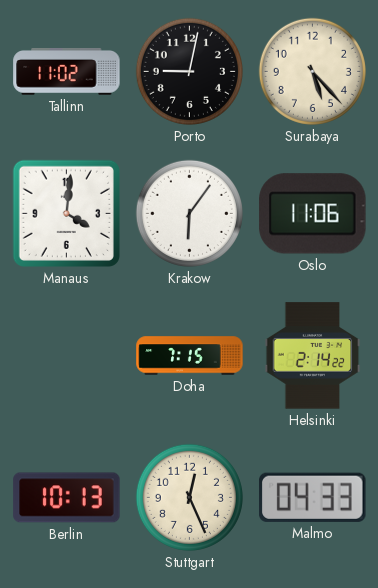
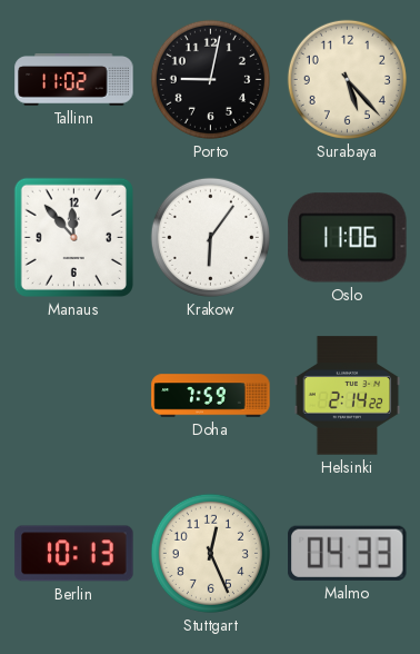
Manaus: 4:01 -> 11:53 (73, 237)
Doha: 7:15 -> 7:59 (211, 396)
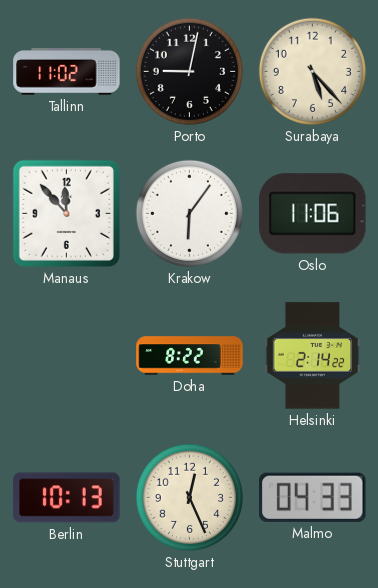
Doha: 7:59 -> 8:22 (190, 356)
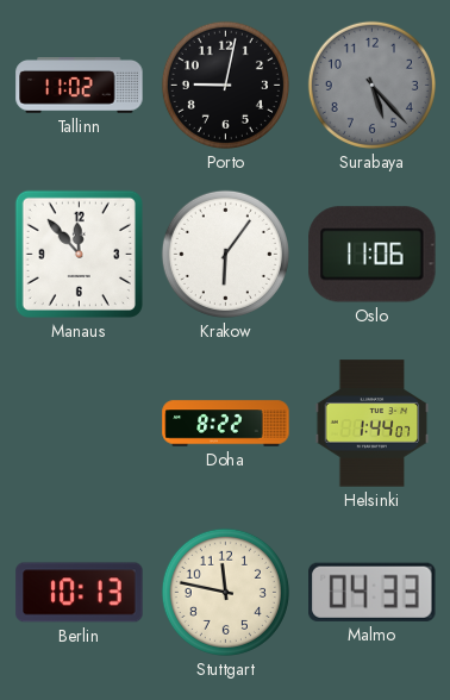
Surabaya dial: cream -> grey (371, 85)
Helsinki: 2:14 -> 1:44 (373, 424)
Stuttgart: 12:26 -> 11:47 (225, 592)
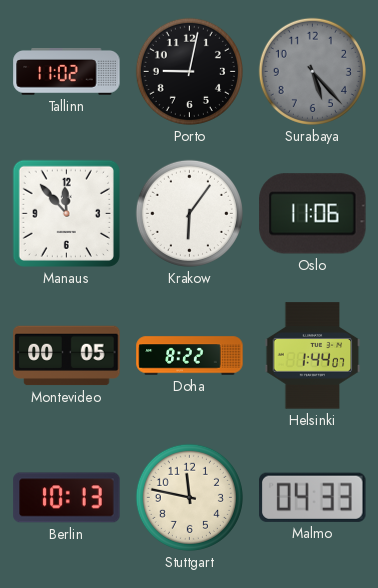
Montevideo: none -> 00:05 (67, 356)
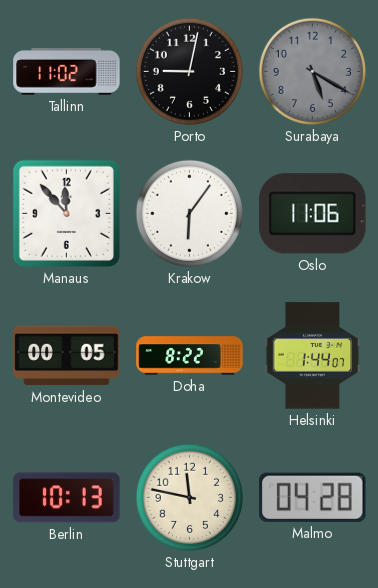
Surabaya: 5:23 -> 5:20 (312, 71)
Malmo: 04:33 -> 04:28 (313, 497)
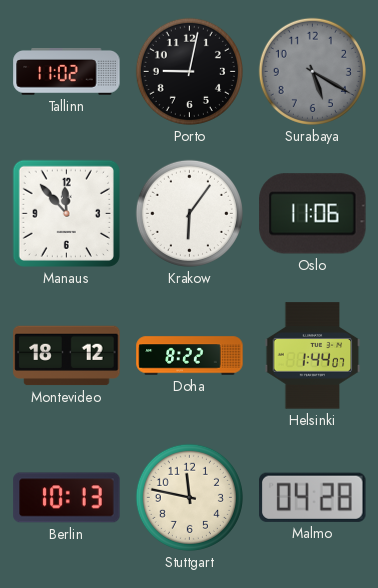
Montevideo: 00:05 -> 18:12 (67, 356)
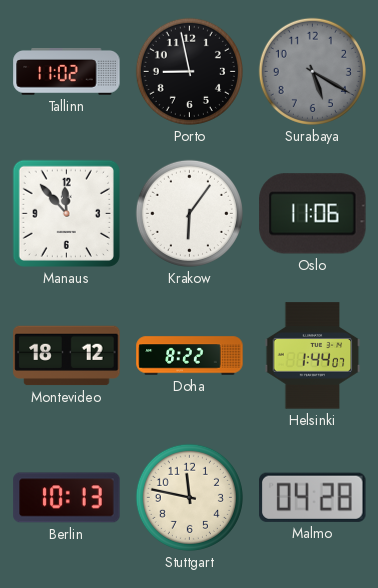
Porto: 9:02 -> 8:58 (189, 71)
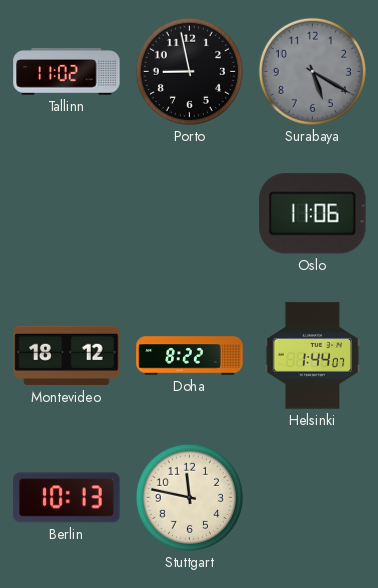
Manaus: 11:53 -> none (66, 213)
Krakow: 6:06 -> none (189, 213)
Malmo: 04:28 -> none (313, 497)
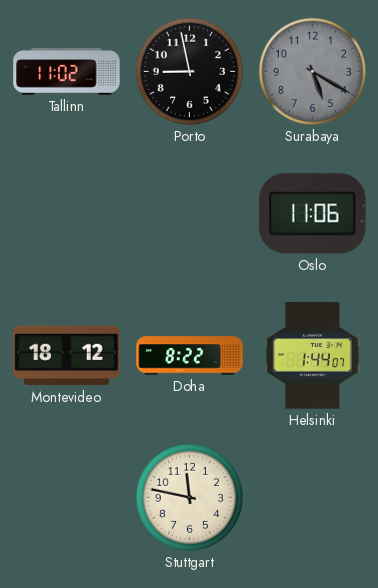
Berlin: 10:13 -> none (67, 498)
